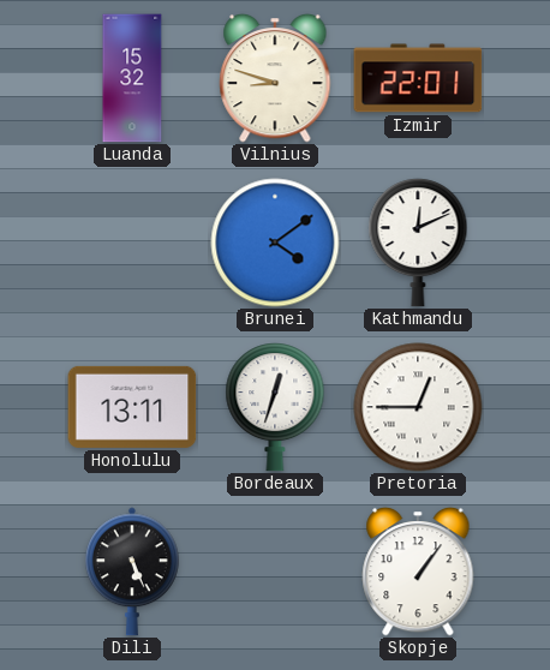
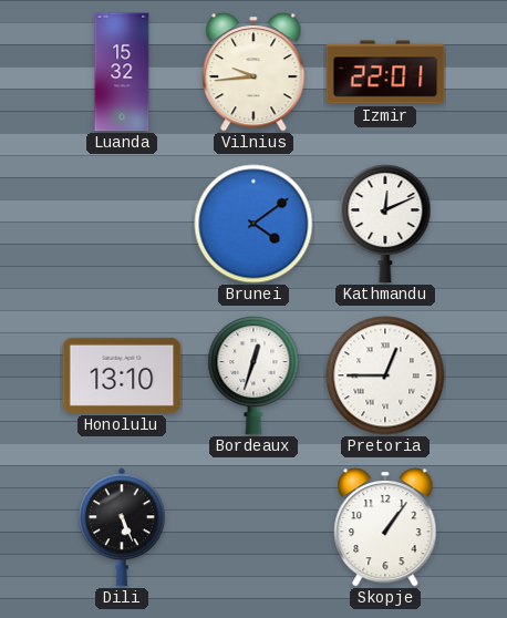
Vilnius: 8:48 -> 9:44 (253, 72)
Honolulu: 13:11 -> 13:10 (122, 375)
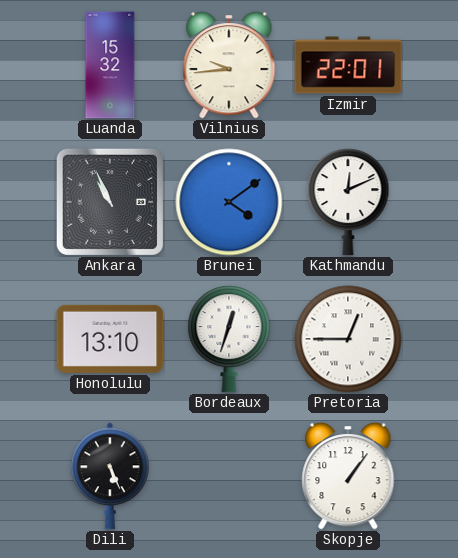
Ankara: none -> 10:56 (110, 202)
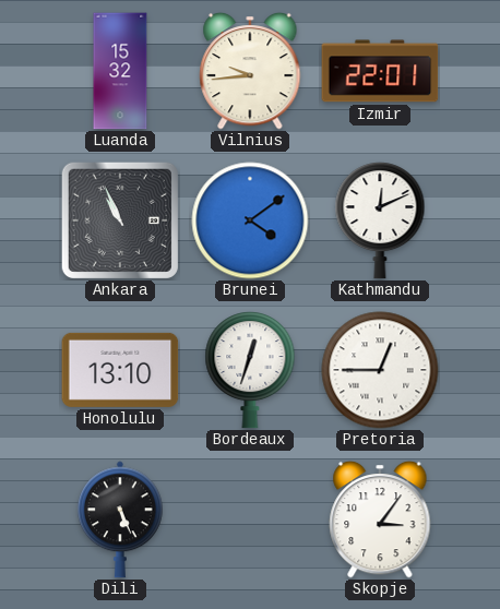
Skopje: 1:06 -> 3:06 (380, 520)
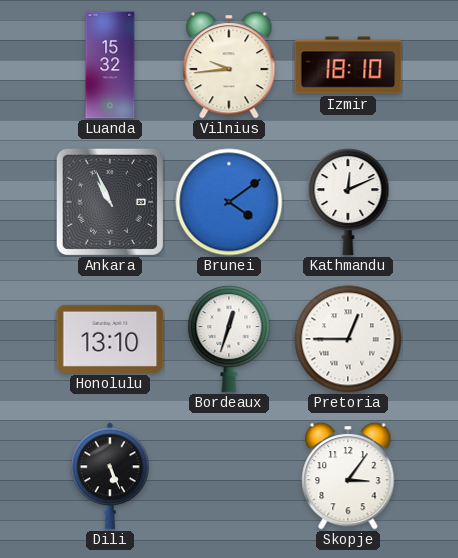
Izmir: 22:01 -> 18:10 (348, 65)
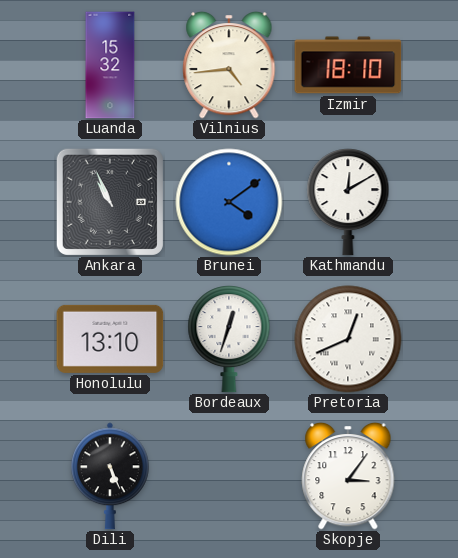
Vilnius: 9:44 -> 4:44 (229, 65)
Kathmandu: 12:11 -> 12:10 (348, 202)
Pretoria: 12:45 -> 12:41 (348, 339)
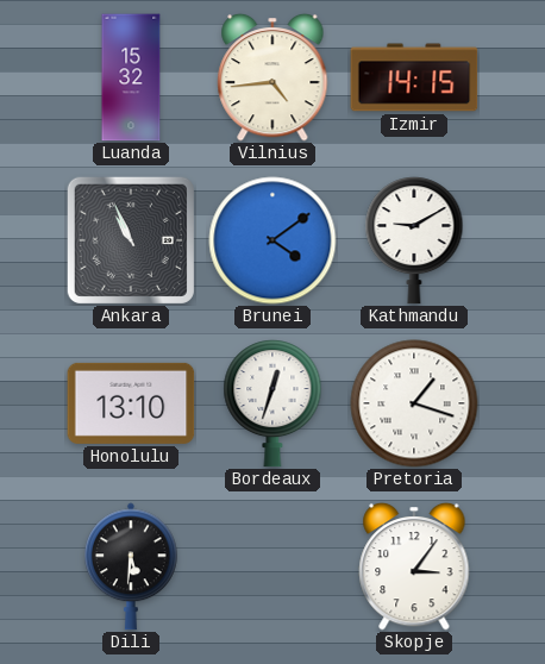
Izmir: 18:10 -> 14:15 (414, 77)
Kathmandu: 12:10 -> 9:10 (414, 240)
Pretoria: 12:41 -> 1:18 (414, 403)
Dili: 5:26 -> 5:31 (131, 566)
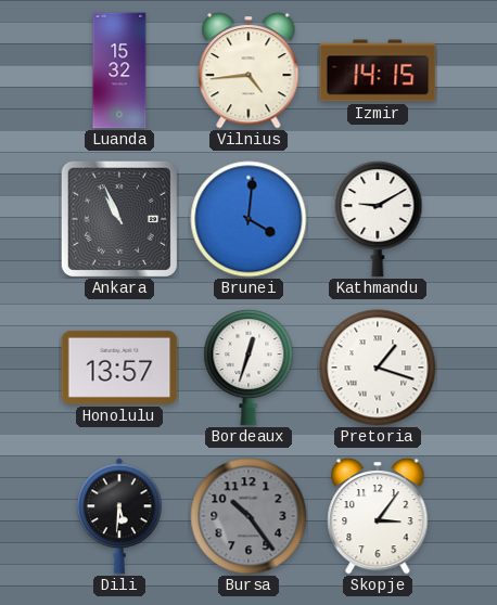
Brunei: 4:09 -> 4:01 (248, 219)
Honolulu: 13:10 -> 13:57 (119, 368)
Bursa: none -> 10:24 (248, 516)
